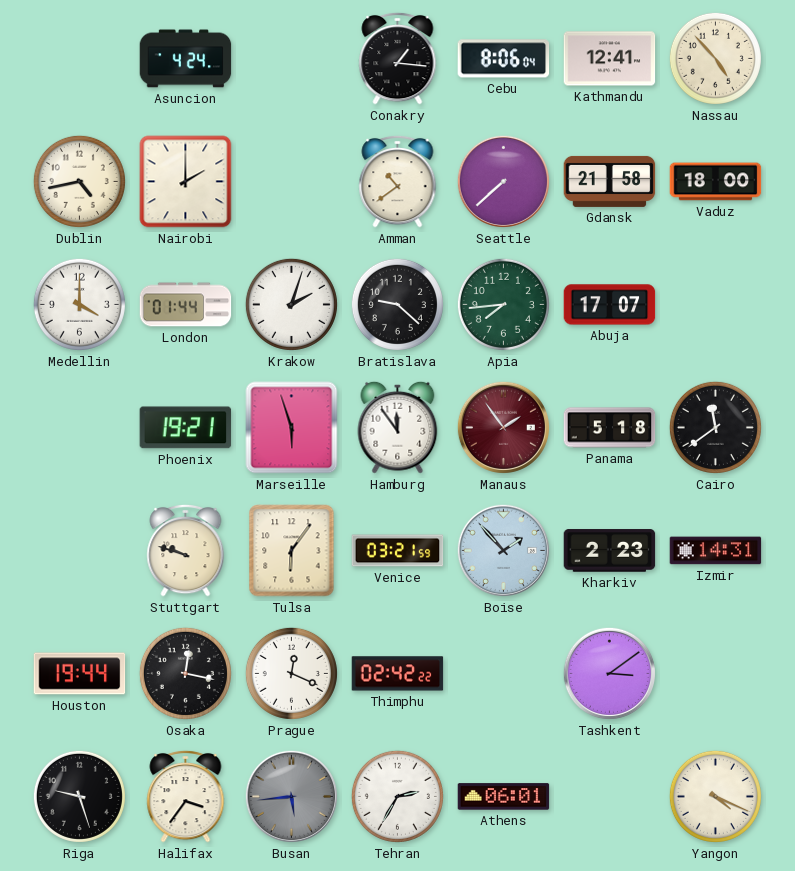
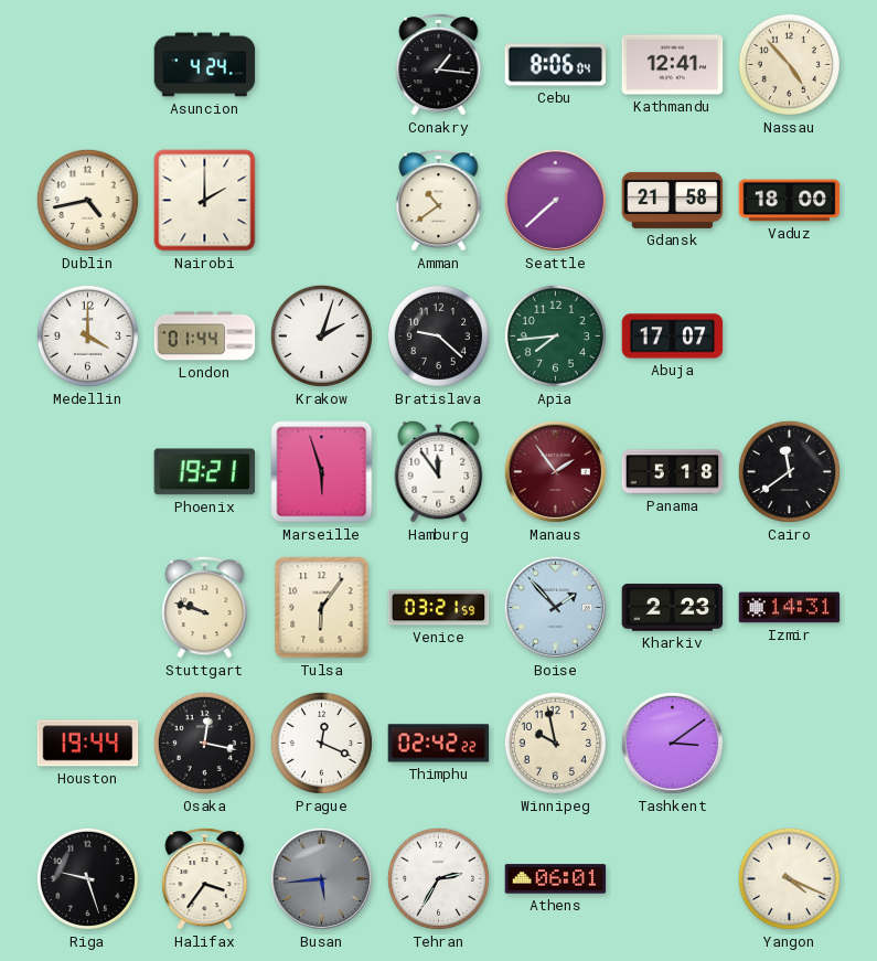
Winnipeg: none -> 9:58 (555, 743)
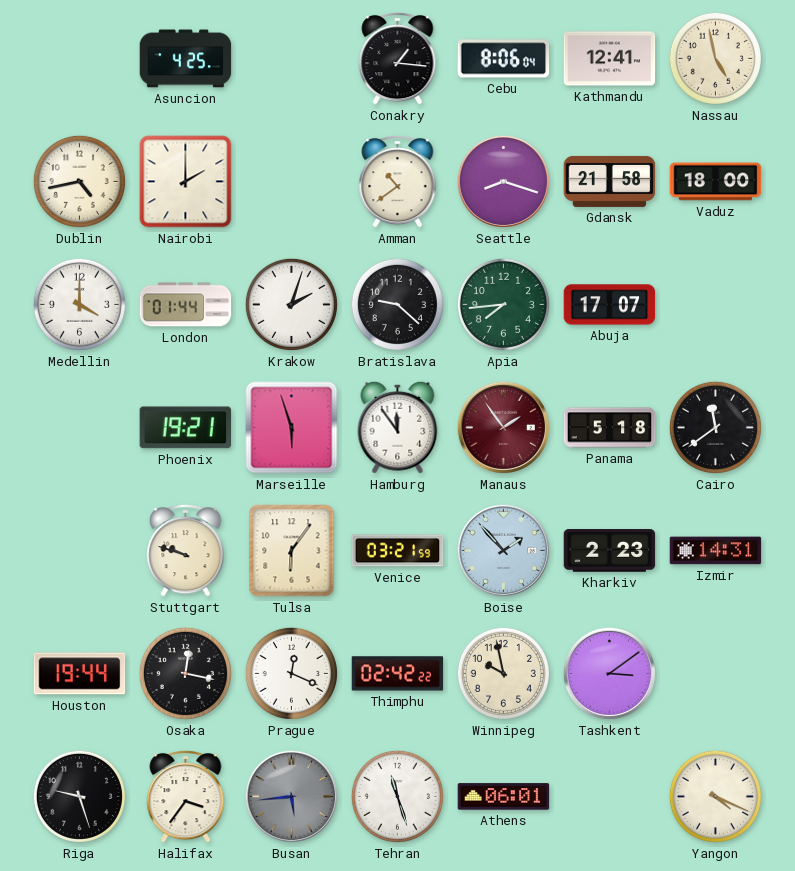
Asuncion: 4:24 -> 4:25 (186, 59)
Nassau: 4:53 -> 4:58 (715, 58)
Seattle: 7:38 -> 8:18 (503, 181)
Tehran: 2:35 -> 11:27 (397, 796)
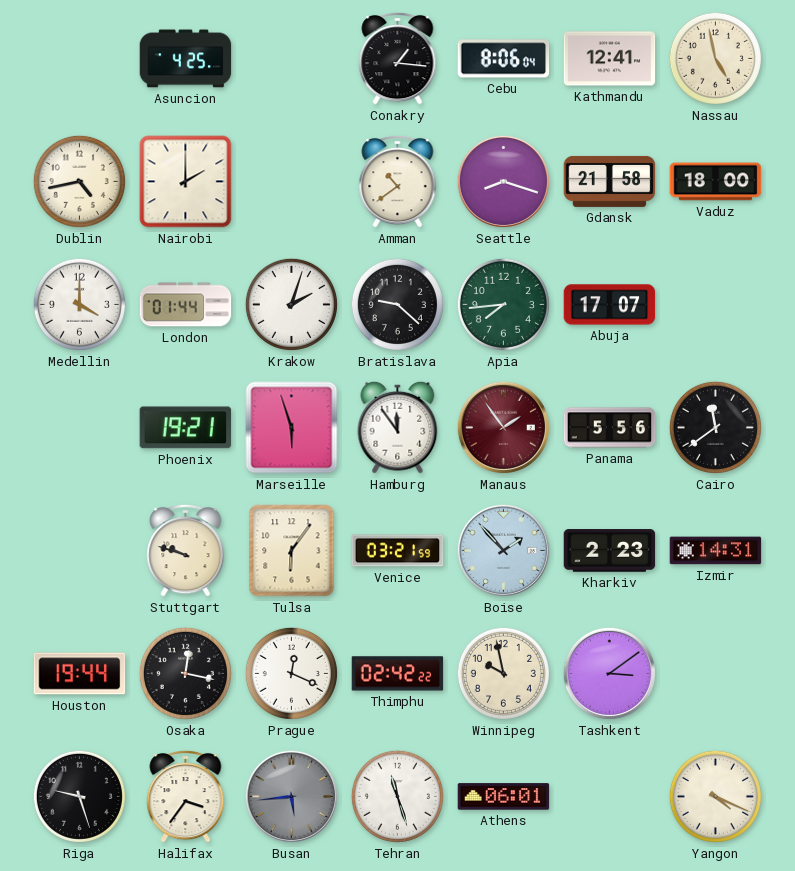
Panama: 5:18 -> 5:56 (610, 428)
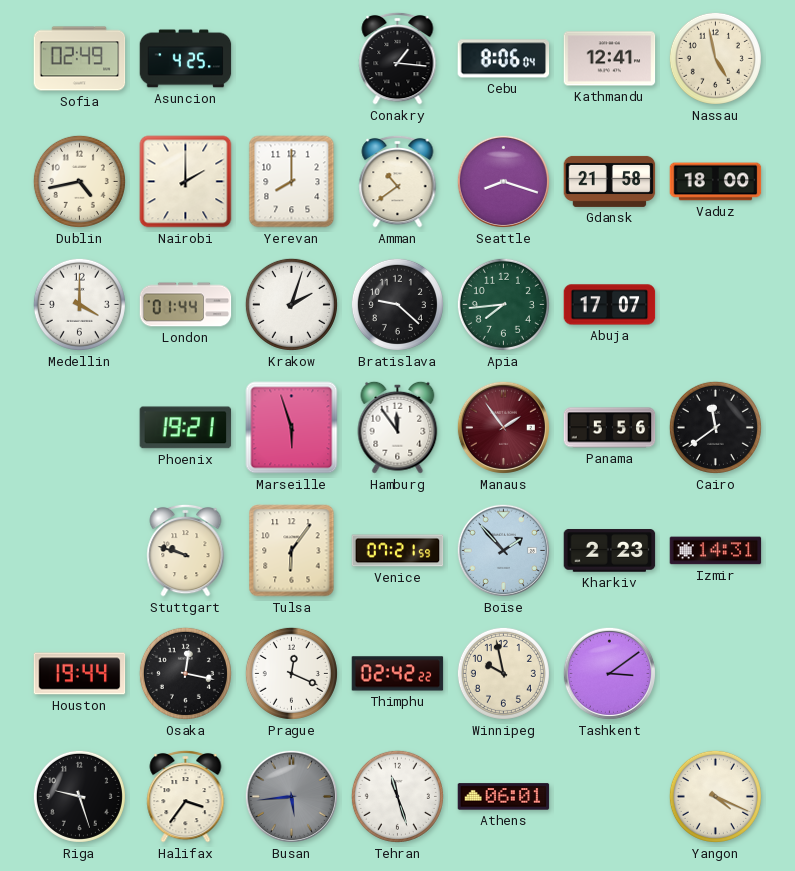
Sofia: none -> 02:49 (80, 59)
Yerevan: none -> 8:00 (292, 182)
Venice: 03:21 -> 07:21 (398, 551)
